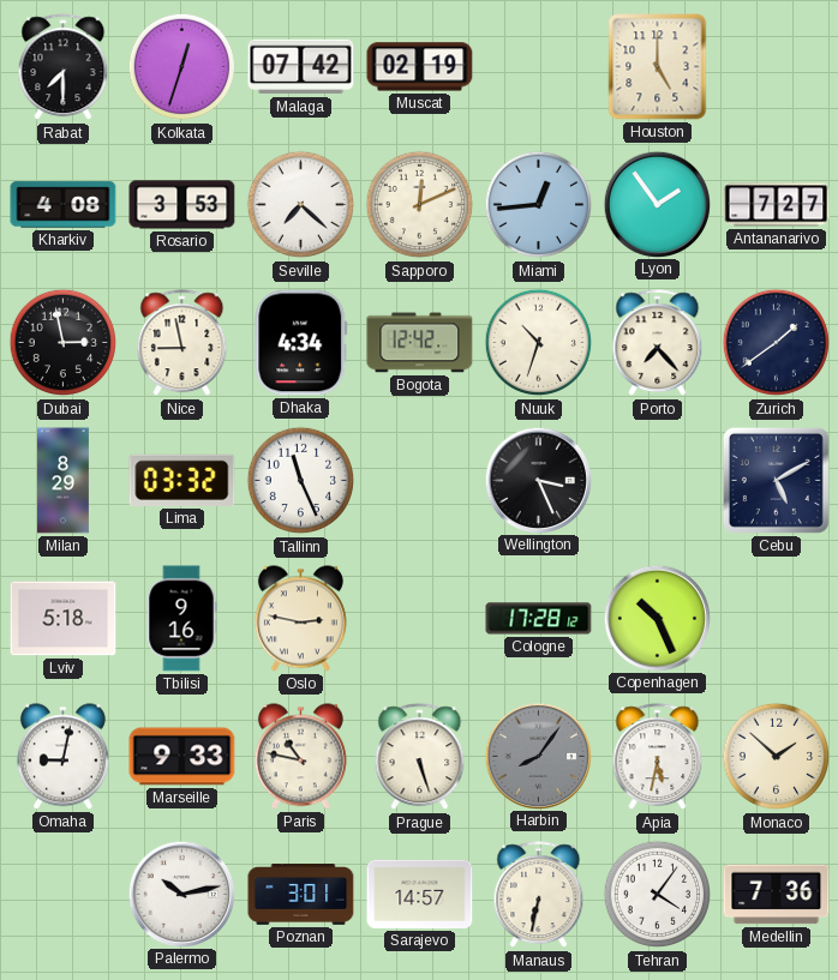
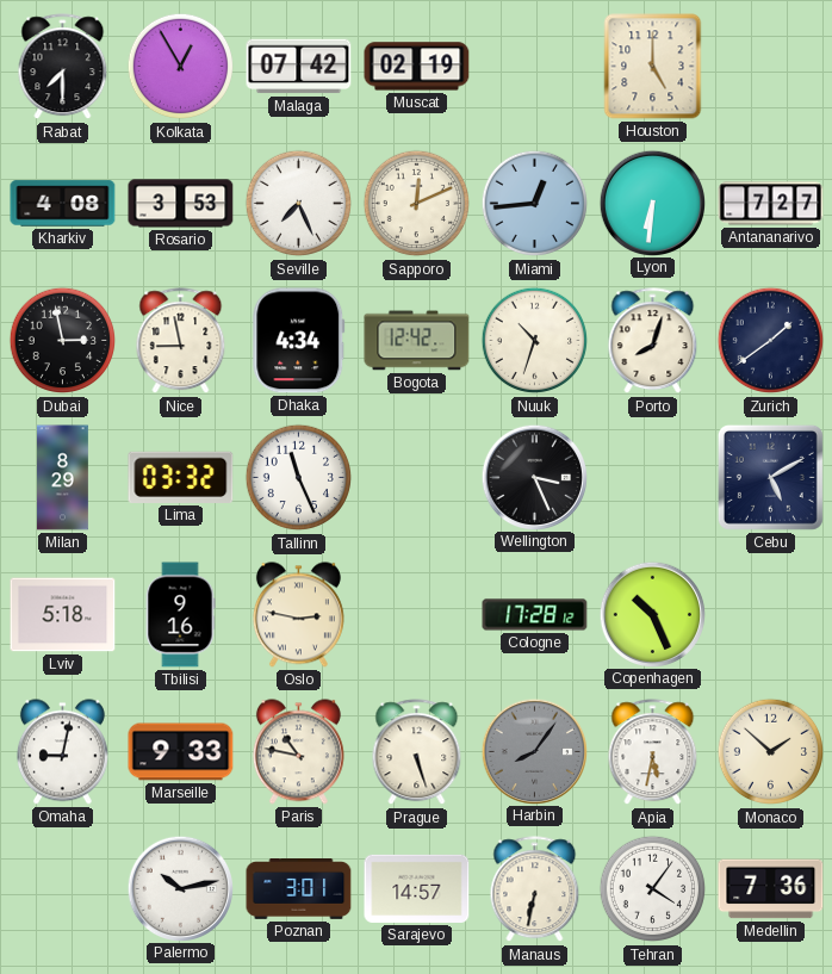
Kolkata: 12:33 -> 12:55 (181, 67)
Seville: 7:22 -> 7:26 (299, 204)
Lyon: 1:54 -> 6:31 (652, 203)
Porto: 7:23 -> 8:03 (653, 341)
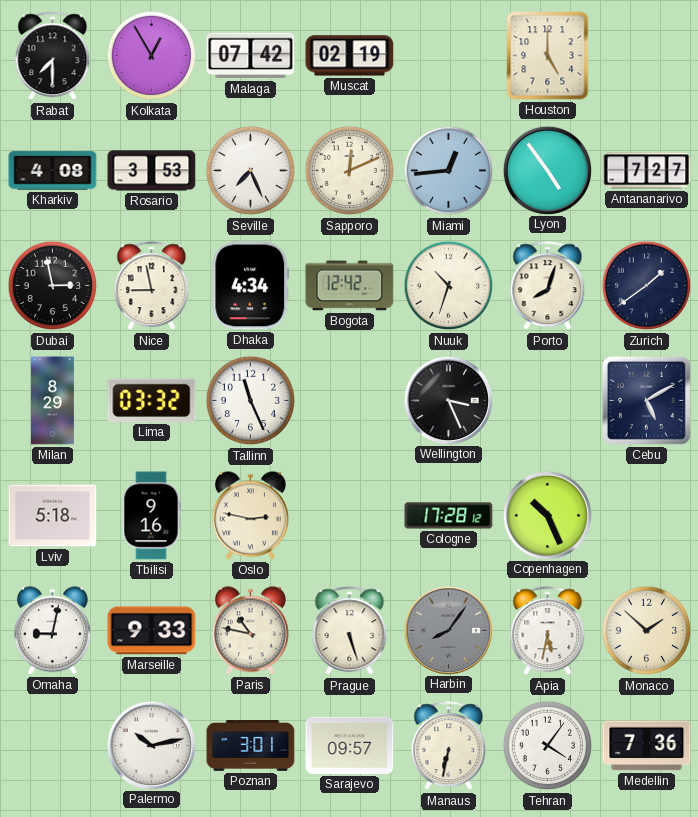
Lyon: 6:31 -> 4:54 (547, 170)
Sarajevo: 14:57 -> 09:57 (350, 745)
